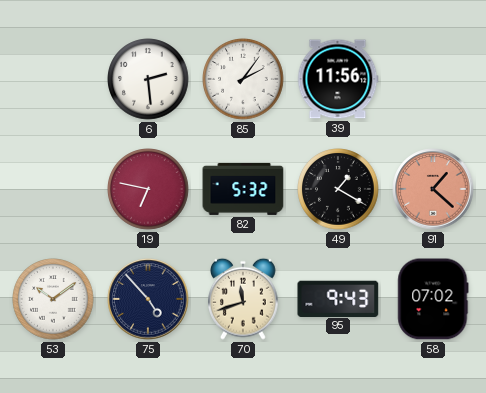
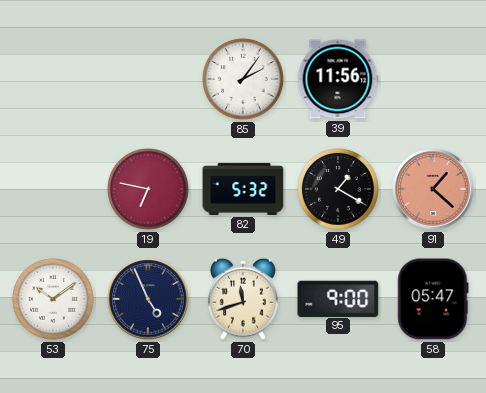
6: 2:29 -> none (148, 79)
75: 4:53 -> 4:56 (148, 299)
95: 9:43 -> 9:00 (338, 298)
58: 07:02 -> 05:47 (433, 299)
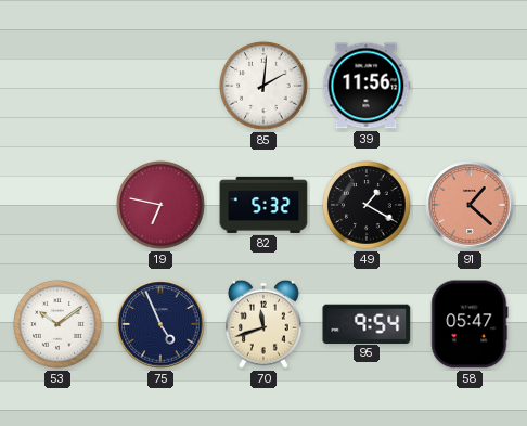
85: 2:06 -> 2:01 (263, 86)
95: 9:00 -> 9:54 (367, 323)
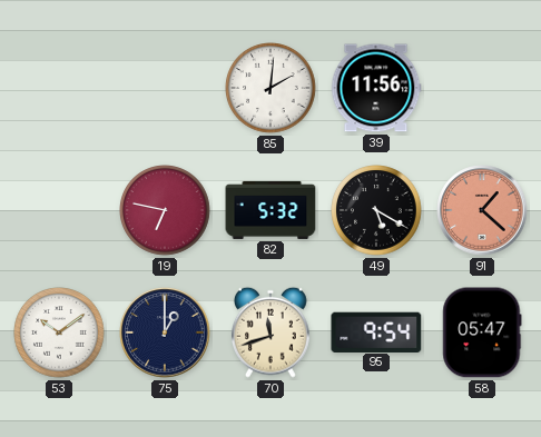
49: 1:20 -> 5:20 (376, 210)
75: 4:56 -> 1:00 (165, 332)
